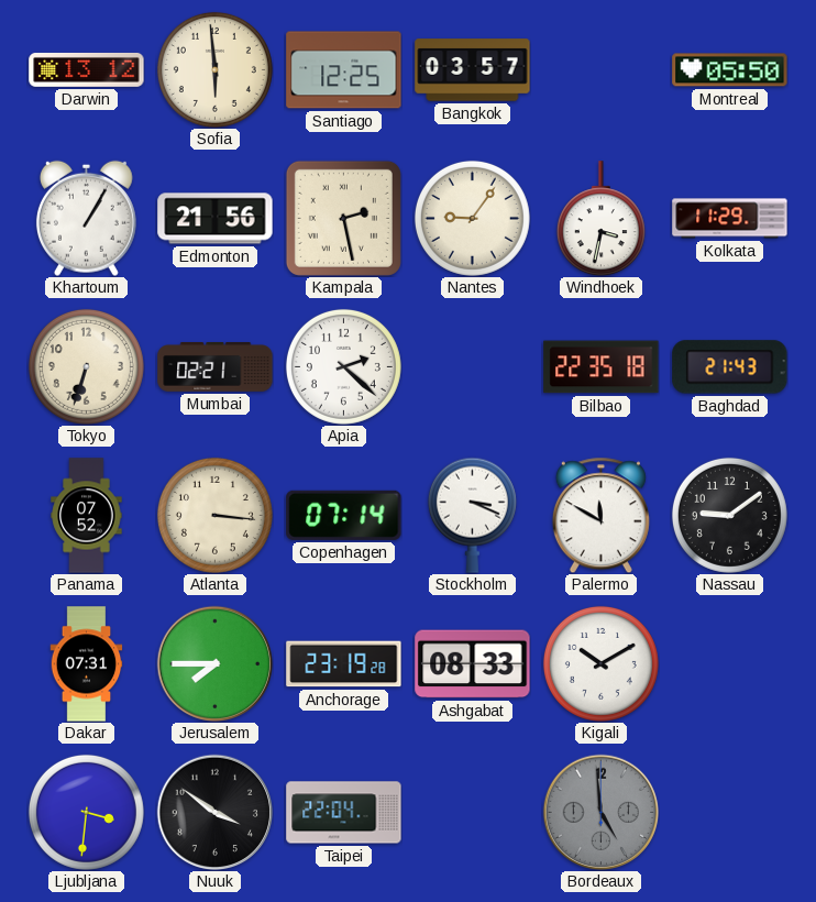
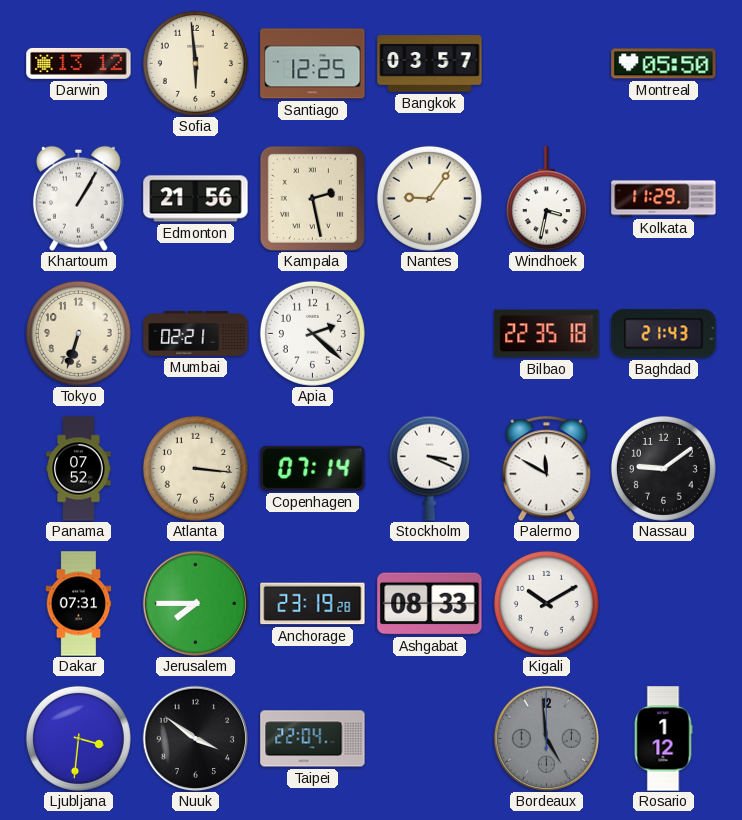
Rosario: none -> 1:12 (663, 739)
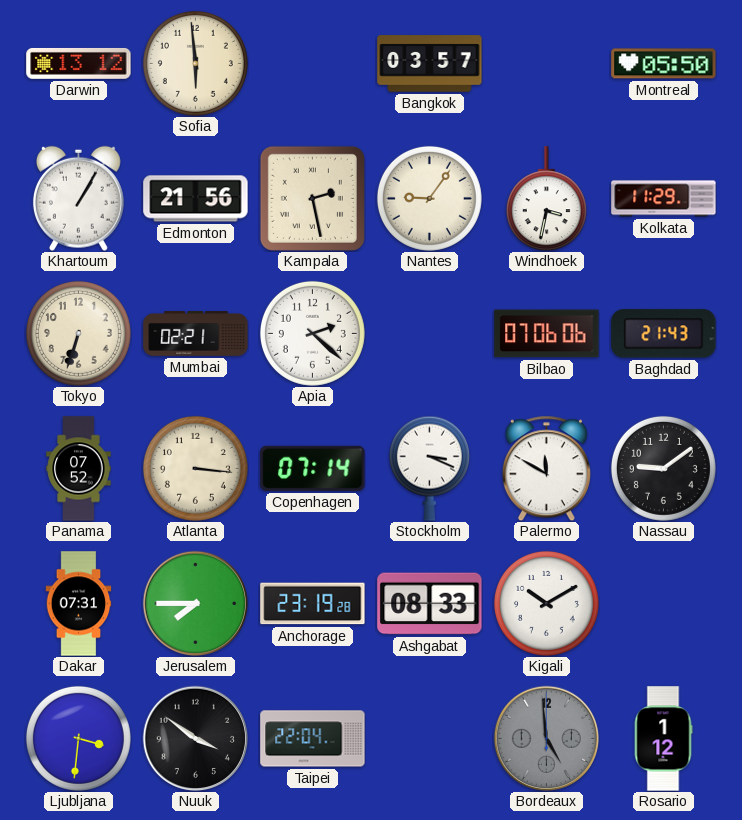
Santiago: 12:25 -> none (313, 64)
Bilbao: 22:35 -> 07:06 (547, 334)
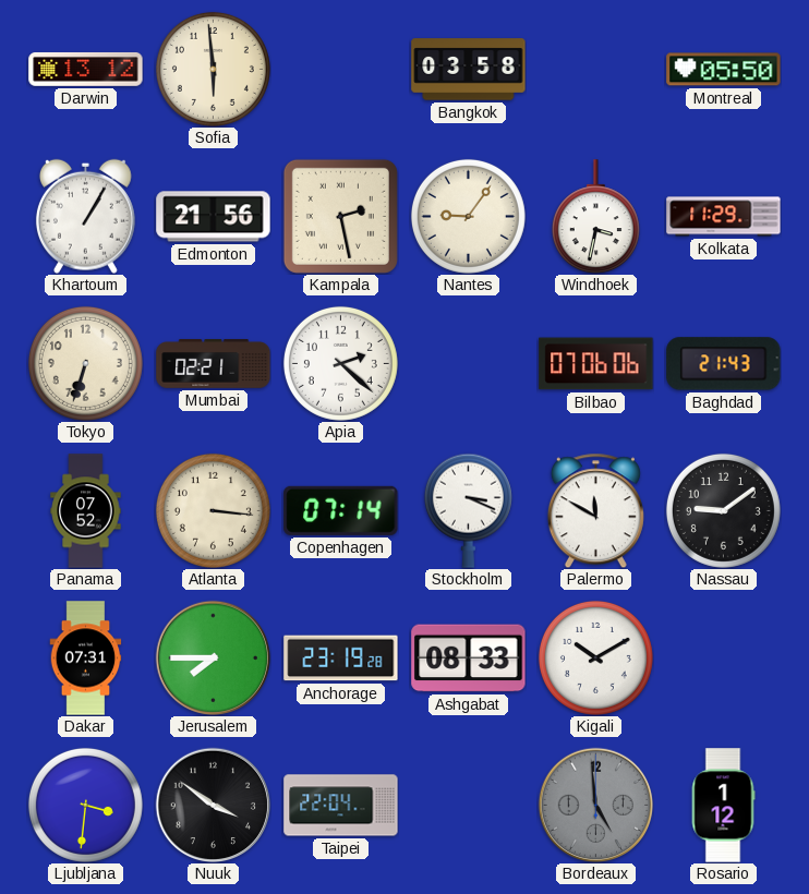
Bangkok: 03:57 -> 03:58 (469, 70)
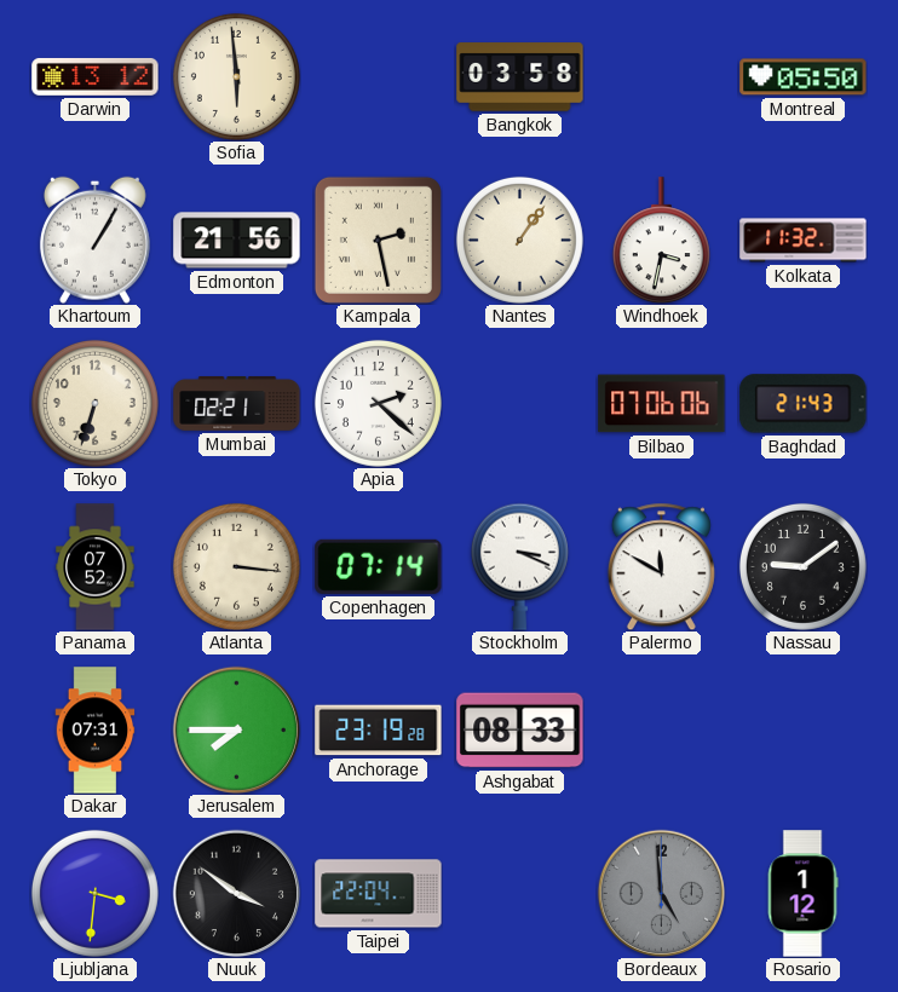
Nantes: 9:06 -> 1:06 (519, 240)
Kolkata: 11:29 -> 11:32 (804, 241)
Kigali: 10:10 -> none (595, 657)
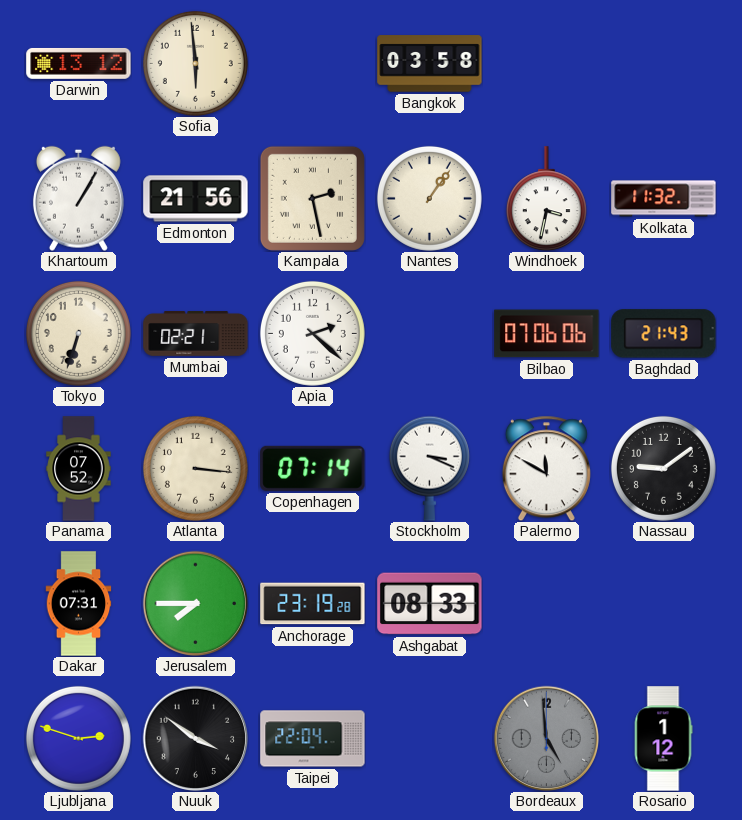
Montreal: 05:50 -> none (804, 77)
Ljubljana: 3:31 -> 2:48 (78, 738)
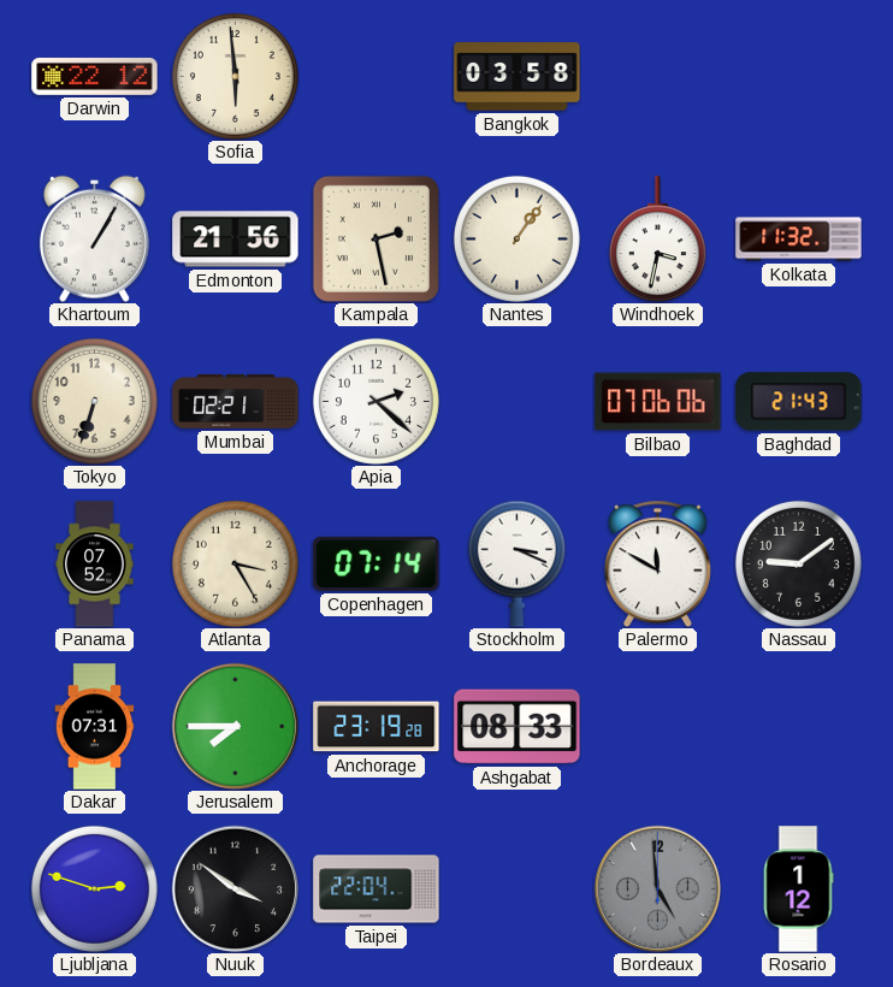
Darwin: 13:12 -> 22:12 (95, 76)
Atlanta: 3:16 -> 3:25 (235, 563)
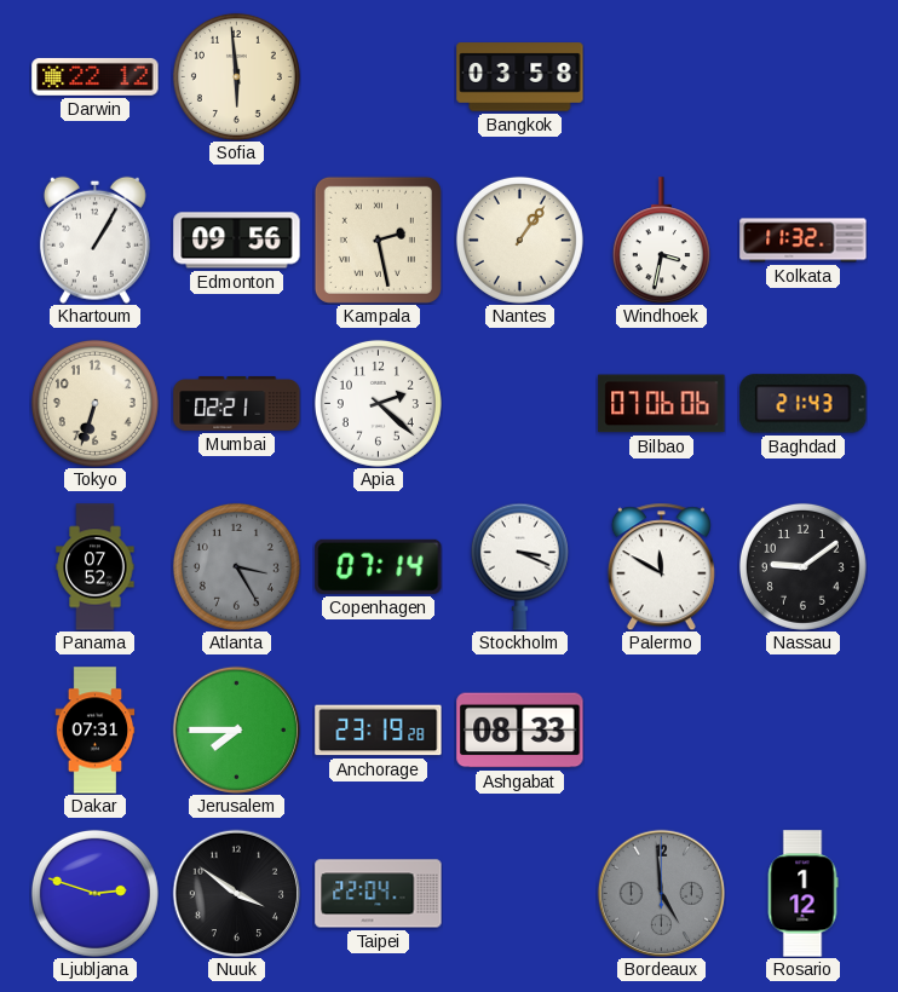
Edmonton: 21:56 -> 09:56 (237, 241)
Atlanta dial: cream -> grey (236, 566)
